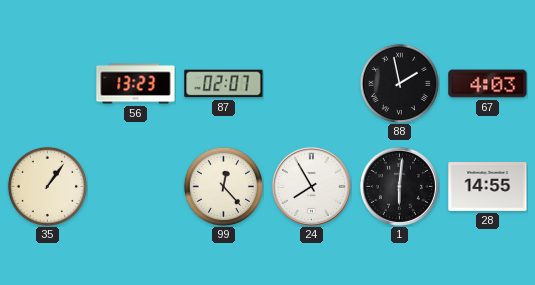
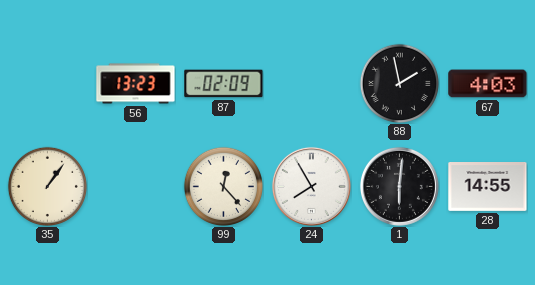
87: 02:07 -> 02:09 (224, 84)
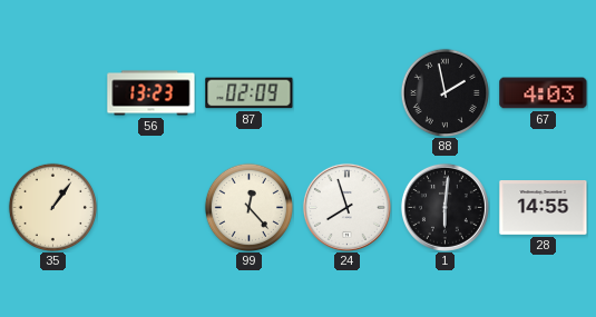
24: 7:55 -> 7:57 (346, 207)
